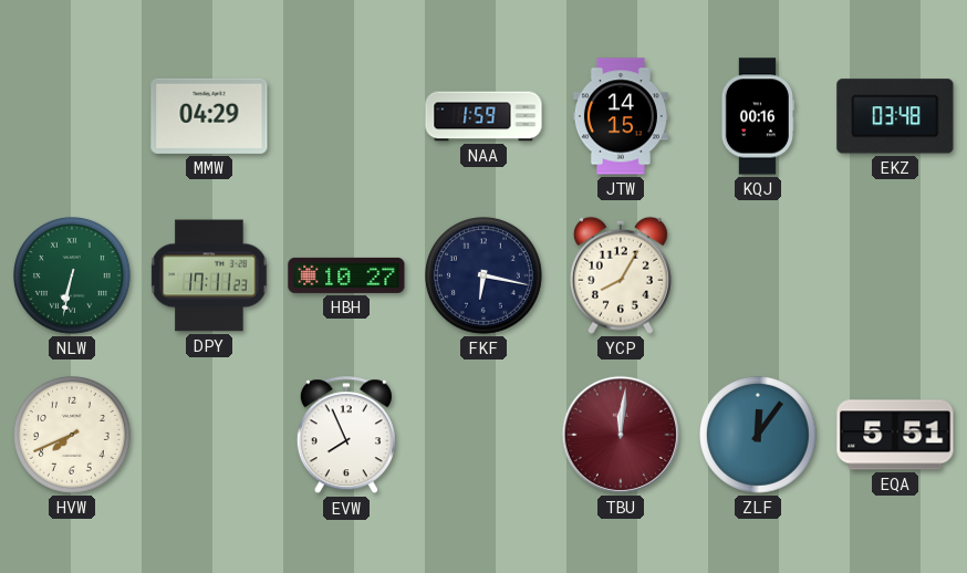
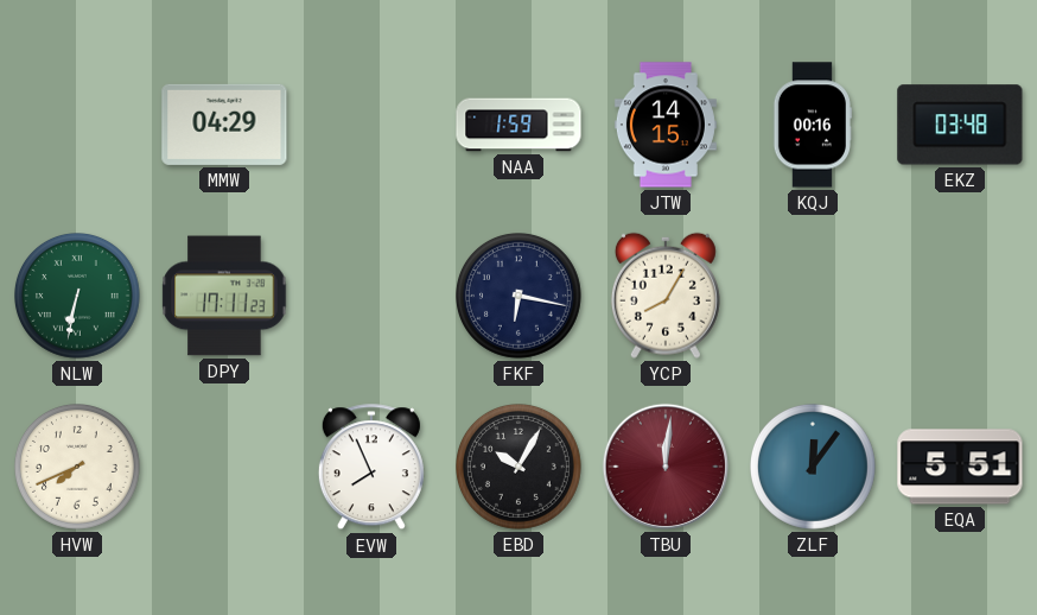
HBH: 10:27 -> none (346, 275)
EBD: none -> 10:05 (520, 468)
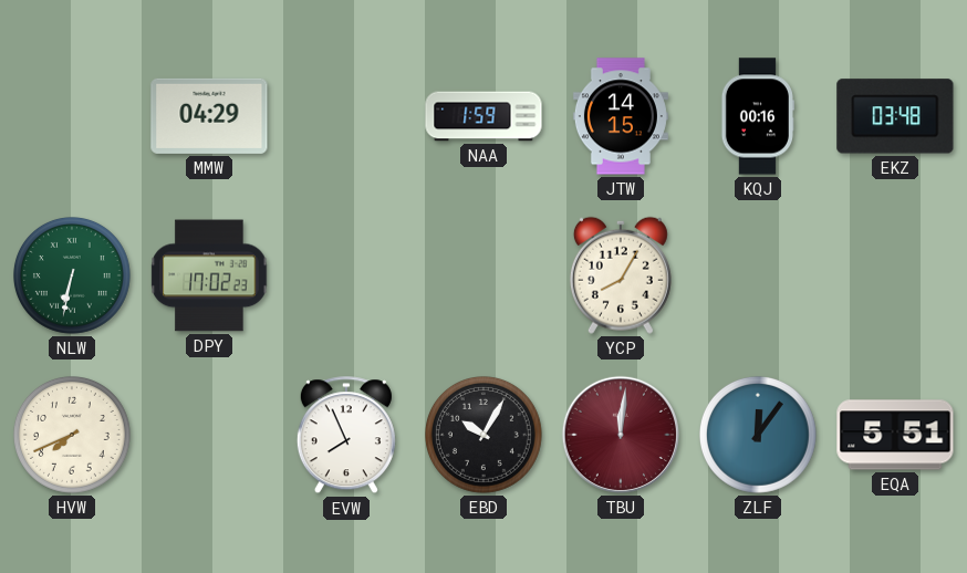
DPY: 17:11 -> 17:02 (209, 275)
FKF: 6:17 -> none (520, 297)
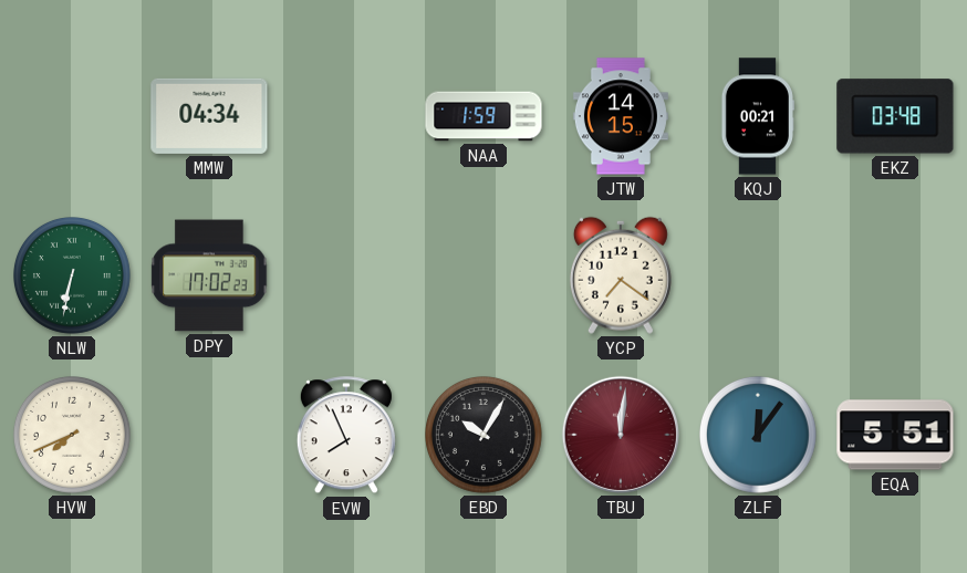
MMW: 04:29 -> 04:34 (209, 116)
KQJ: 00:16 -> 00:21 (758, 116)
YCP: 8:05 -> 7:21 (621, 275)
